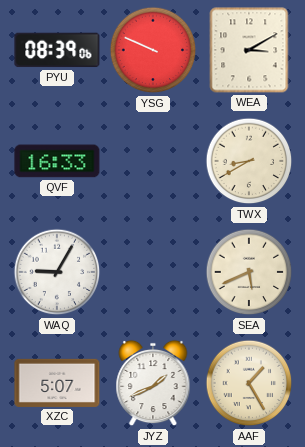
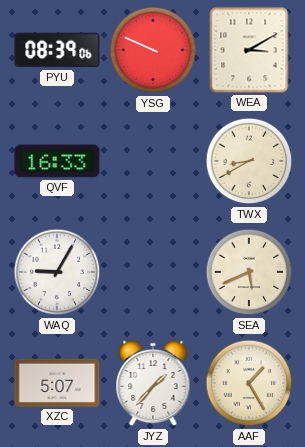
JYZ: 1:41 -> 1:37 (153, 383)
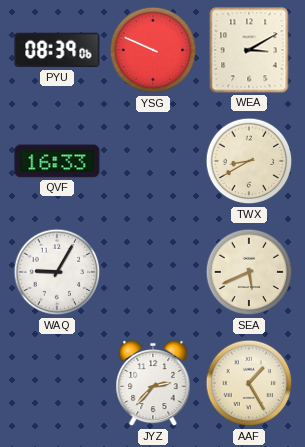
XZC: 5:07 -> none (57, 383)
JYZ: 1:37 -> 2:37 (153, 383)
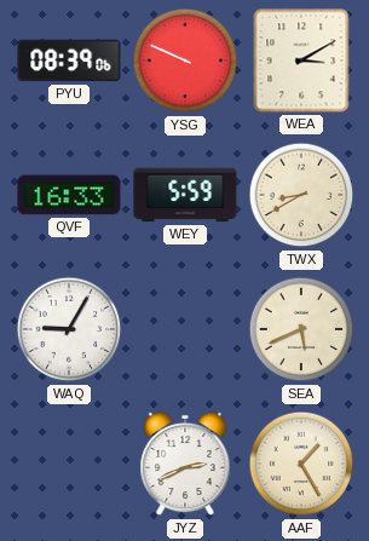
WEY: none -> 5:59 (185, 195)
JYZ: 2:37 -> 2:41 (185, 464)
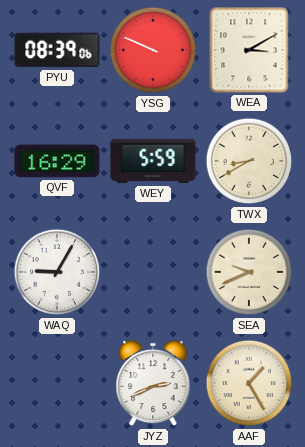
QVF: 16:33 -> 16:29 (57, 161)
SEA: 5:41 -> 9:41 (249, 272)
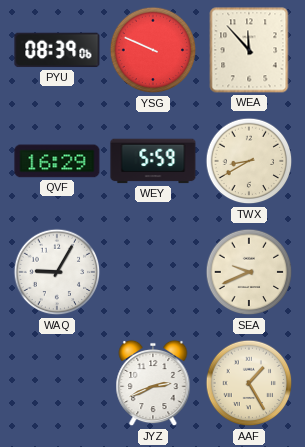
WEA: 3:10 -> 11:53 (249, 50)
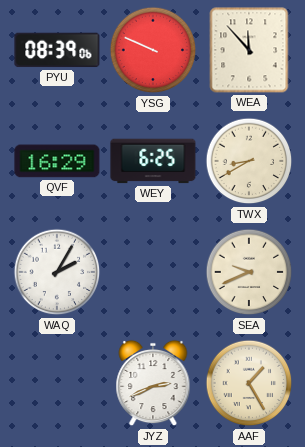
WEY: 5:59 -> 6:25 (153, 161)
WAQ: 9:05 -> 2:05 (57, 272)
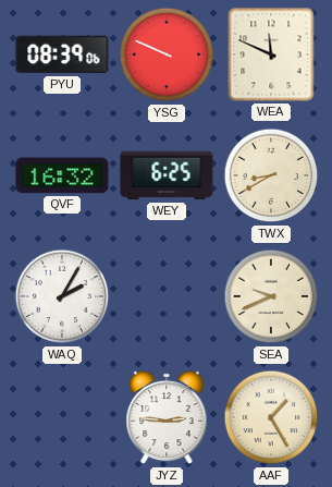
WEA: 11:53 -> 11:49 (271, 54)
QVF: 16:29 -> 16:32 (62, 175)
JYZ: 2:41 -> 2:46 (167, 417)
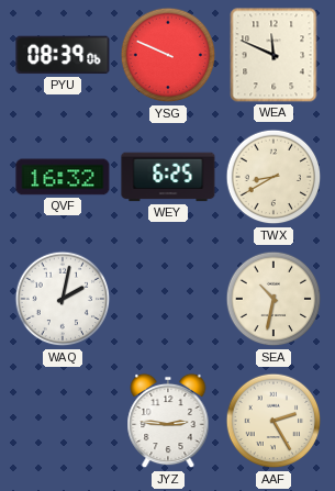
WAQ: 2:05 -> 2:02 (63, 299)
SEA: 9:41 -> 10:32 (273, 299)
AAF: 1:25 -> 2:25 (273, 421)
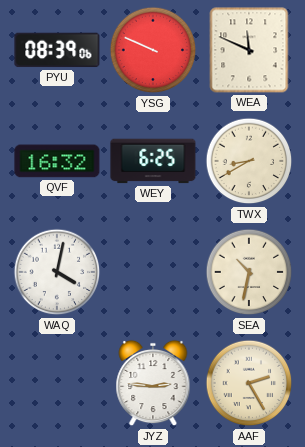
WAQ: 2:02 -> 4:02 (57, 272)
